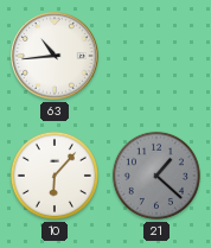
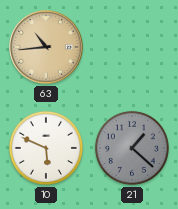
63 dial: white -> champagne (46, 47)
10: 6:07 -> 5:49 (46, 148)
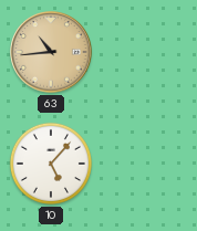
10: 5:49 -> 5:07 (51, 164)
21: 1:22 -> none (132, 148)
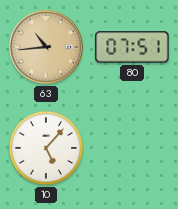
80: none -> 07:51 (132, 47)
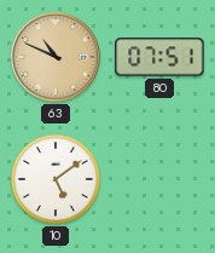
63: 10:44 -> 10:49 (56, 57)
10: 5:07 -> 5:09 (56, 179)
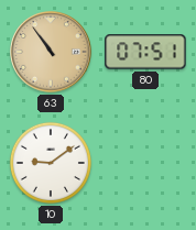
63: 10:49 -> 10:54 (51, 52)
10: 5:09 -> 9:09 (51, 163)
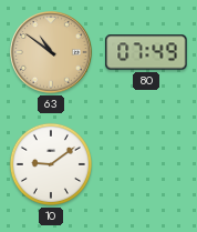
63: 10:54 -> 10:51 (51, 52)
80: 07:51 -> 07:49 (146, 52)
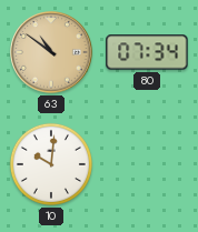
80: 07:49 -> 07:34 (147, 52)
10: 9:09 -> 10:01 (51, 164)
